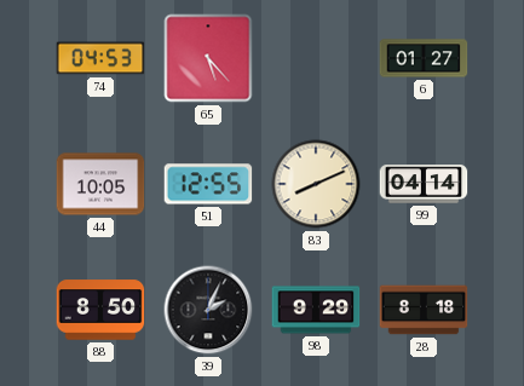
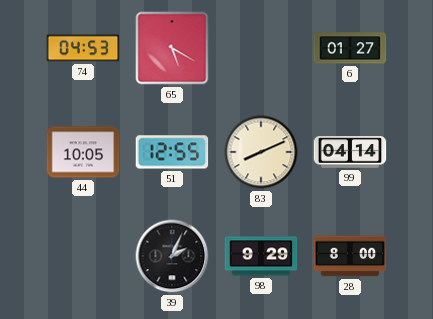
65: 5:23 -> 5:20 (172, 48)
88: 8:50 -> none (100, 310)
28: 8:18 -> 8:00 (350, 256)
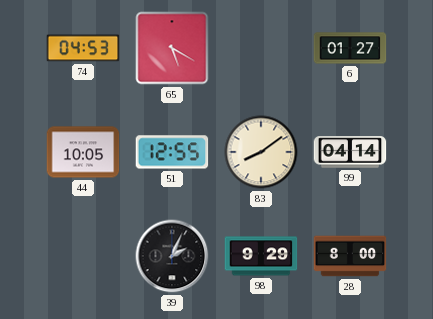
83: 8:11 -> 8:09 (261, 152)
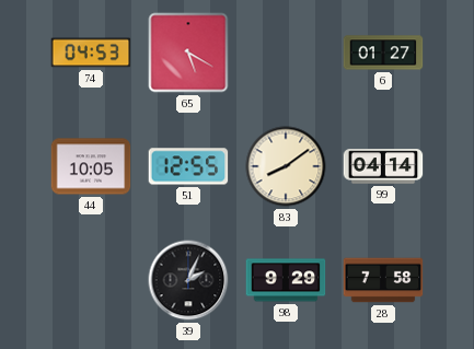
28: 8:00 -> 7:58 (383, 280)
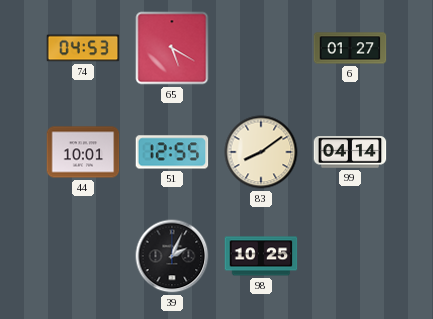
44: 10:05 -> 10:01 (83, 152)
98: 9:29 -> 10:25 (261, 256)
28: 7:58 -> none (383, 280)
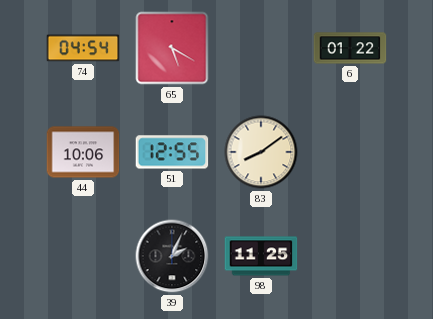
74: 04:53 -> 04:54 (83, 48)
6: 01:27 -> 01:22 (350, 48)
44: 10:01 -> 10:06 (83, 152)
99: 04:14 -> none (350, 152)
98: 10:25 -> 11:25 (261, 256)
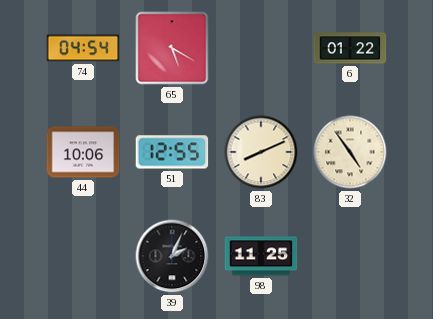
83: 8:09 -> 8:11 (261, 152)
32: none -> 4:54 (350, 152)
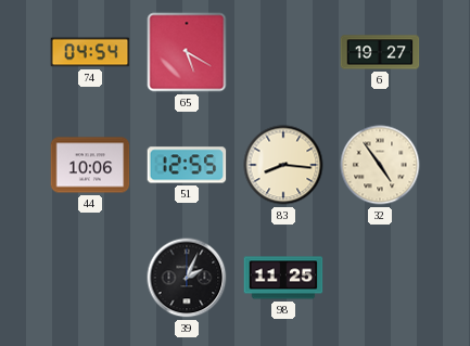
6: 01:22 -> 19:27 (380, 52)
83: 8:11 -> 8:16 (283, 165)
